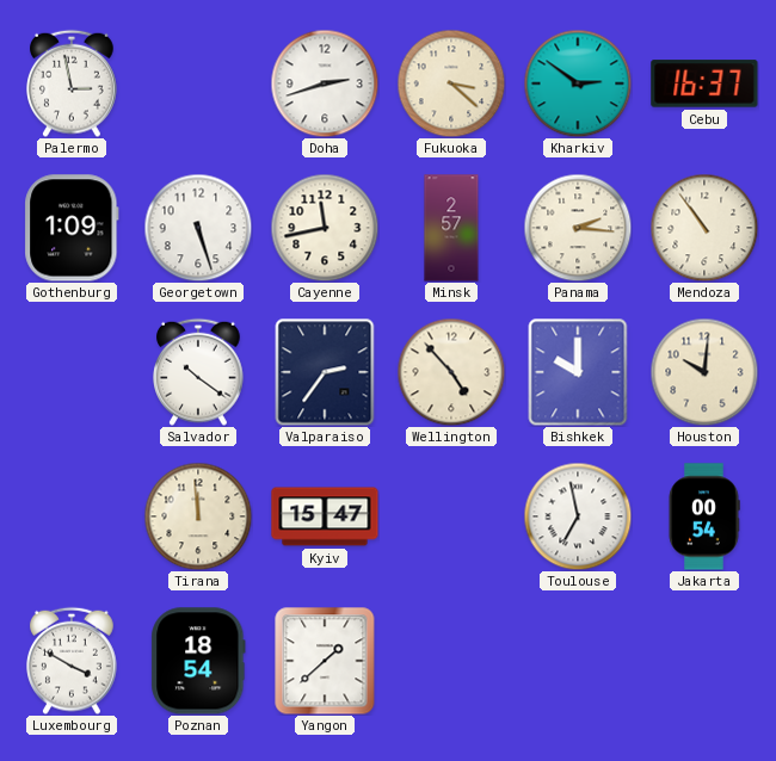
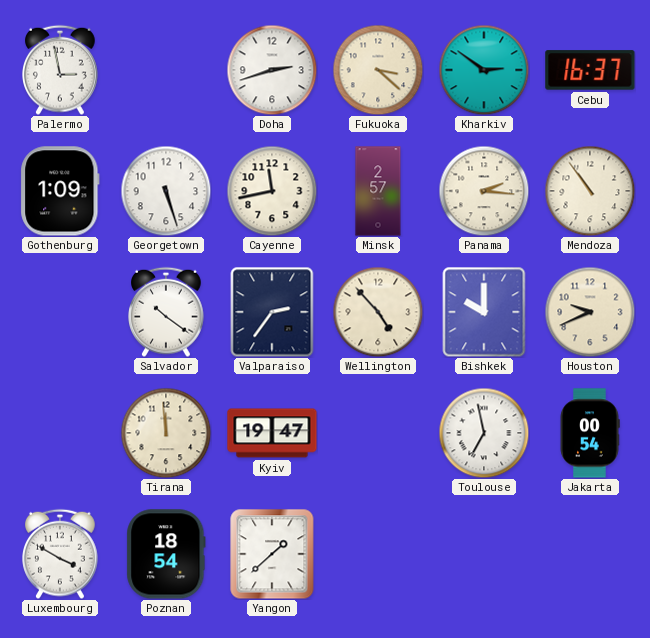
Houston: 10:01 -> 9:41 (590, 312)
Kyiv: 15:47 -> 19:47 (272, 433)
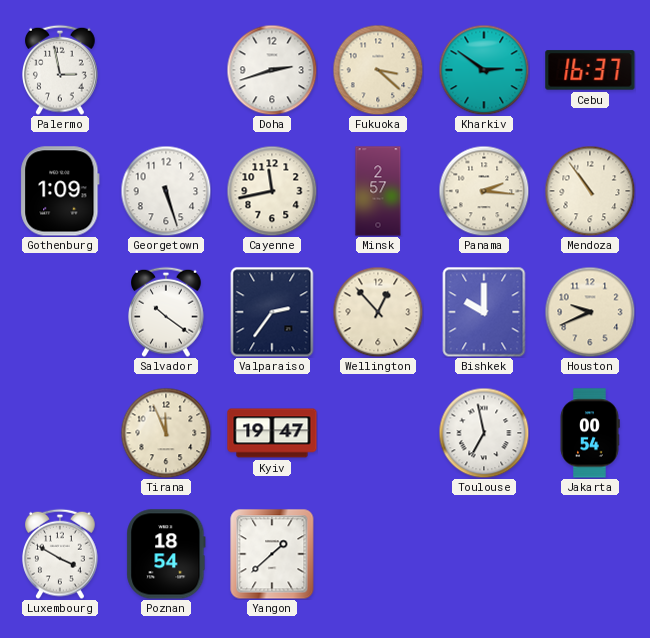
Wellington: 4:53 -> 12:53 (378, 312)
Tirana: 11:59 -> 11:56 (166, 433)
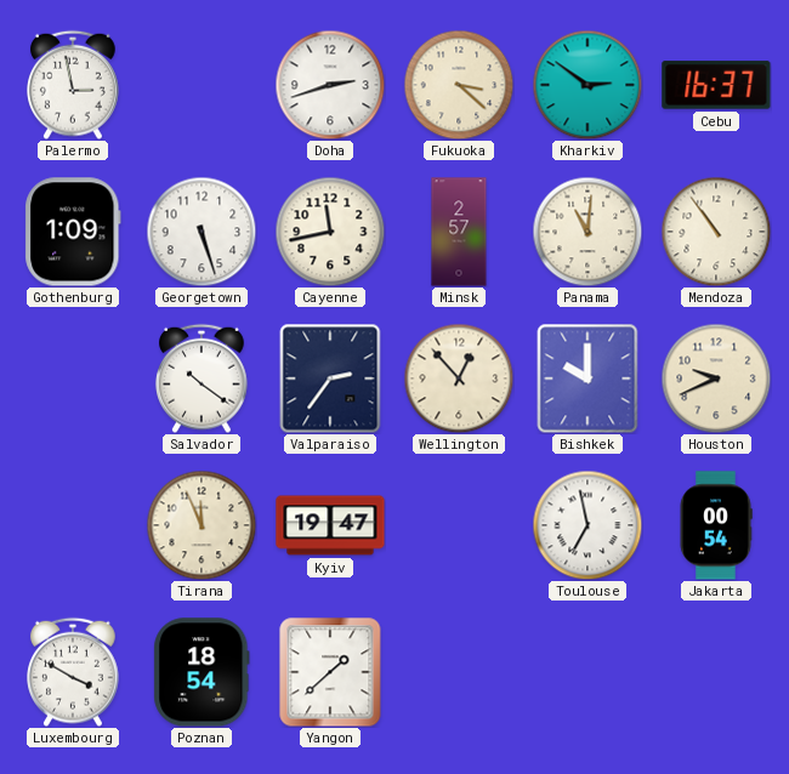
Panama: 2:16 -> 11:01 (588, 232)
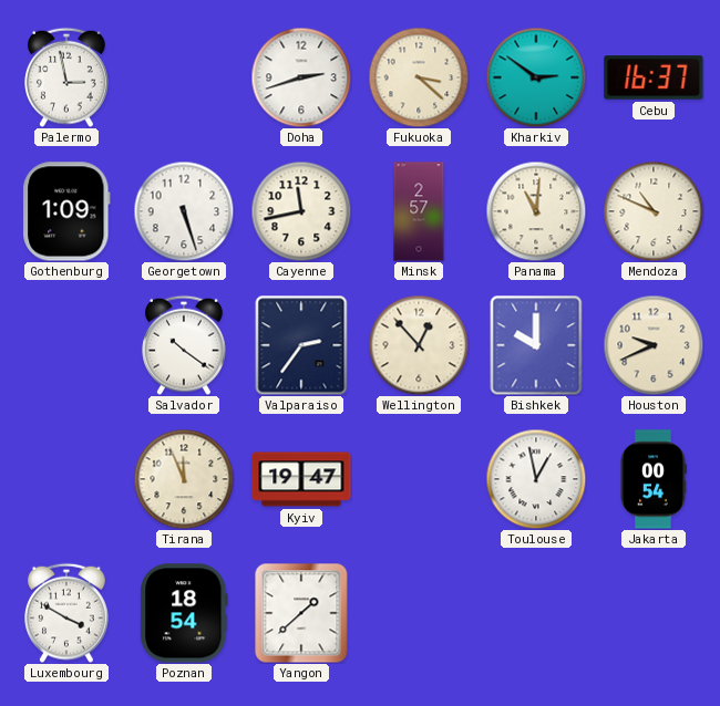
Mendoza: 10:54 -> 10:49 (654, 211)
Toulouse: 6:58 -> 12:58 (536, 479)
